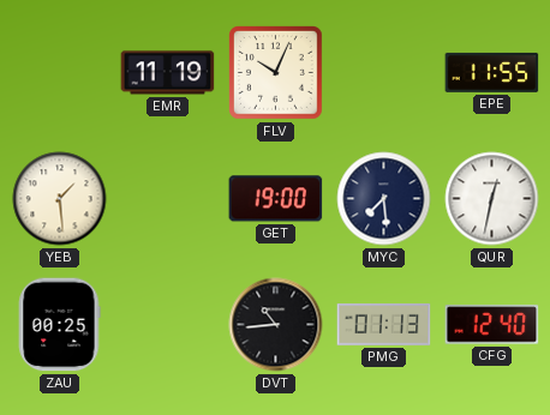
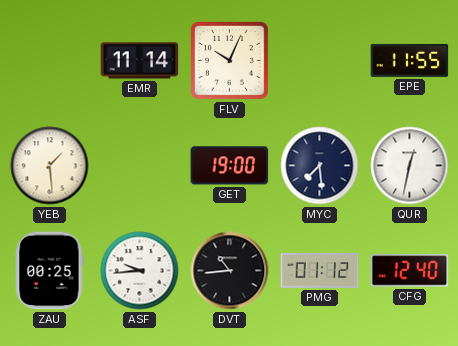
EMR: 11:19 -> 11:14 (140, 61)
ASF: none -> 9:44 (140, 271)
PMG: 01:13 -> 01:12 (320, 270)
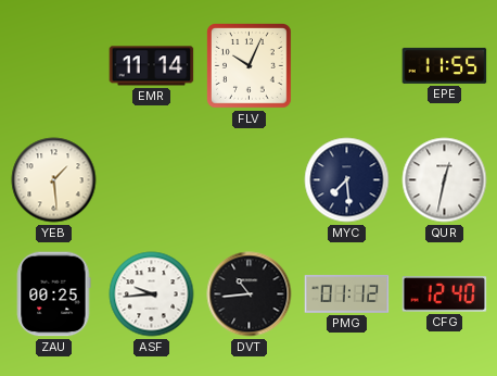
GET: 19:00 -> none (230, 166)
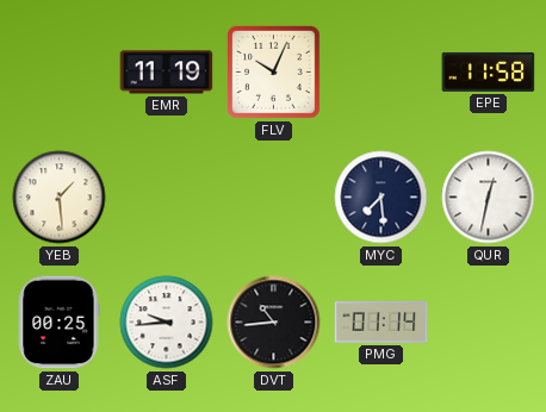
EMR: 11:14 -> 11:19 (167, 73)
EPE: 11:55 -> 11:58 (489, 71)
PMG: 01:12 -> 01:14 (381, 322)
CFG: 12:40 -> none (445, 294)
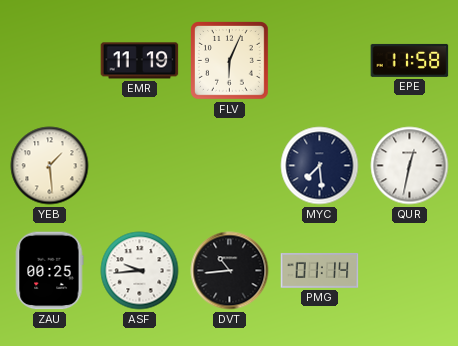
FLV: 10:04 -> 6:04 (230, 61)
